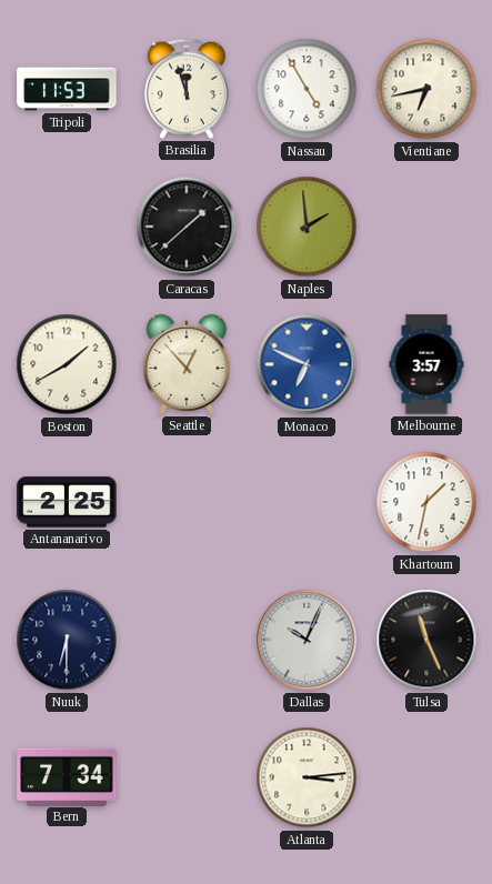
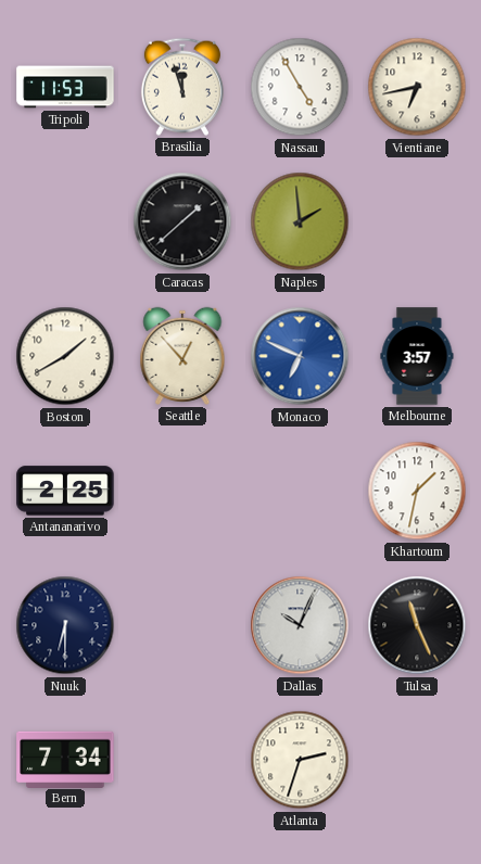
Atlanta: 3:14 -> 2:33 (300, 760)
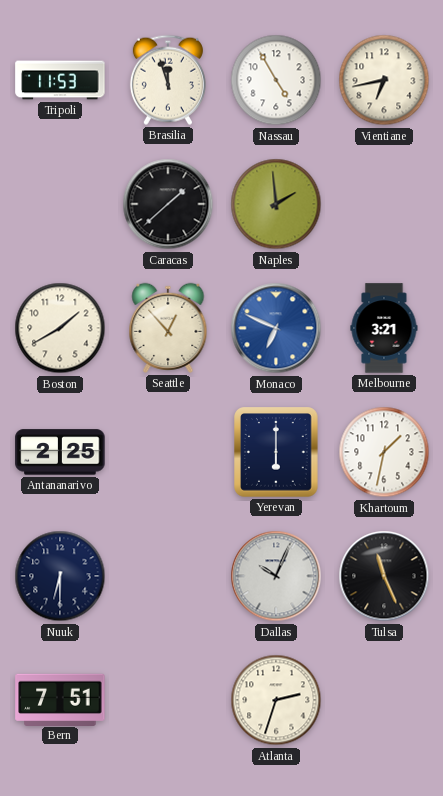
Melbourne: 3:57 -> 3:21 (384, 328)
Yerevan: none -> 6:00 (276, 452)
Bern: 7:34 -> 7:51 (60, 699)
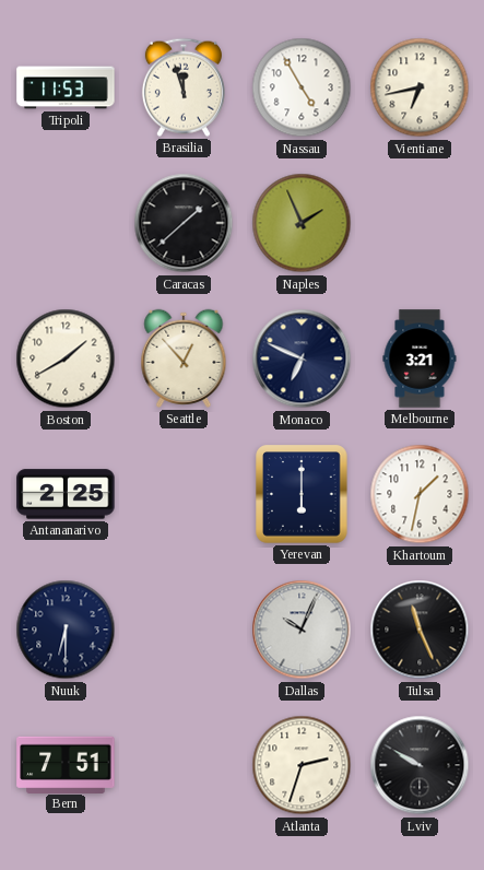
Naples: 1:59 -> 1:56 (302, 223)
Monaco dial: blue -> navy (302, 358)
Lviv: none -> 9:50 (420, 765)
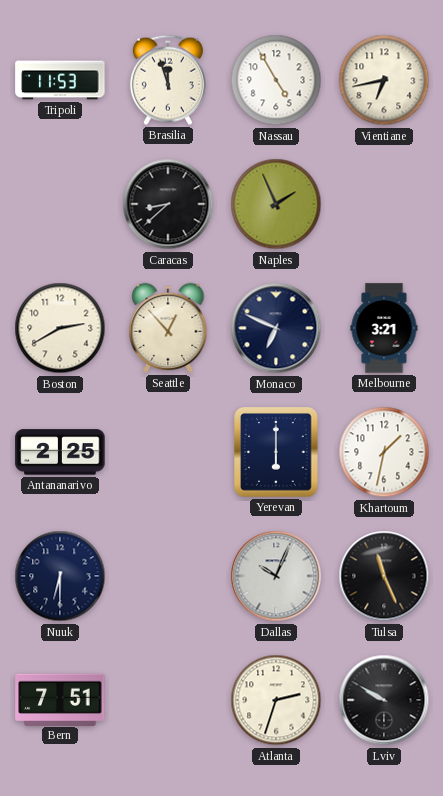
Caracas: 1:38 -> 8:38 (168, 204)
Boston: 1:40 -> 2:40 (60, 328)
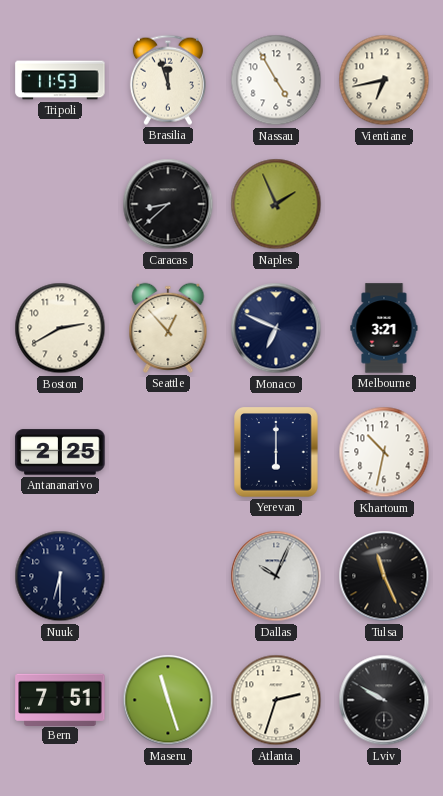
Khartoum: 1:32 -> 10:32 (384, 452)
Maseru: none -> 11:27 (168, 700)
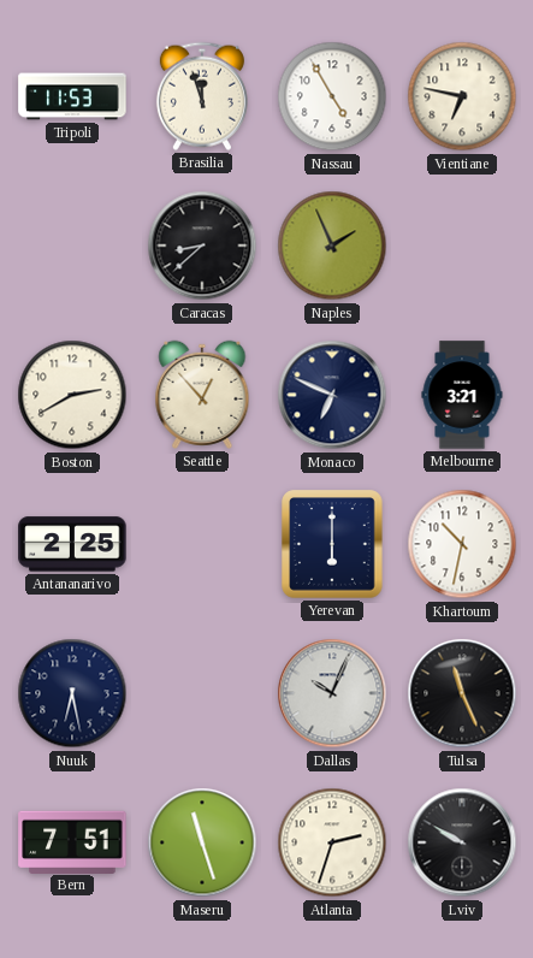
Vientiane: 6:43 -> 6:47 (462, 96)
Nuuk: 6:30 -> 6:28 (72, 693)
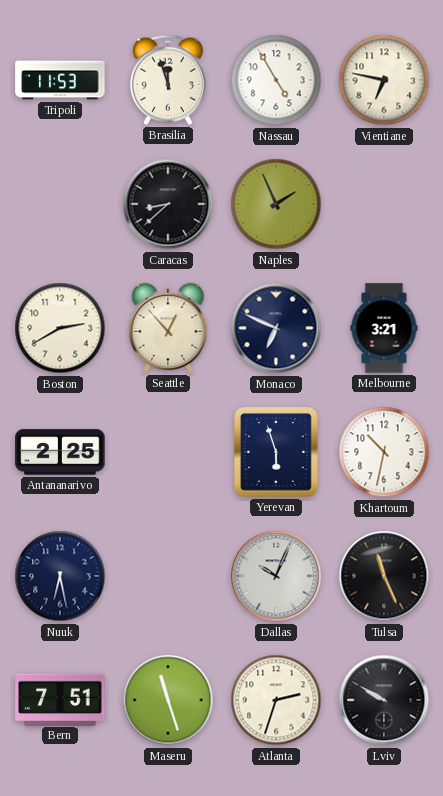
Yerevan: 6:00 -> 5:57 (276, 452)
